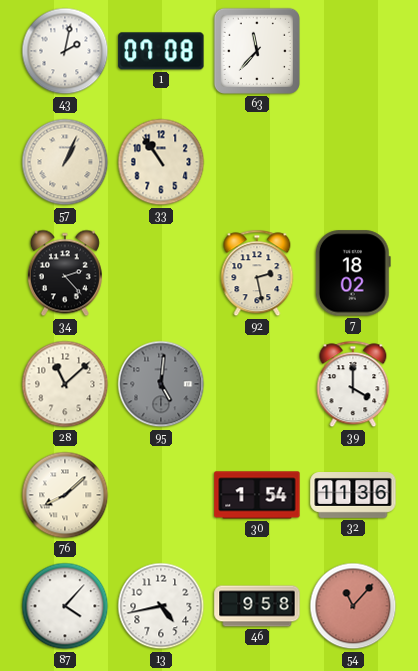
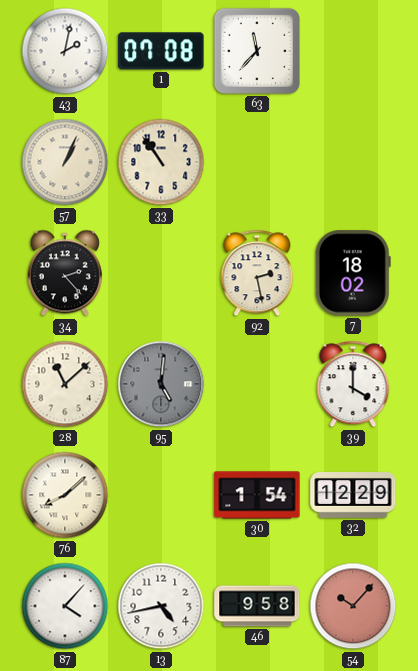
32: 11:36 -> 12:29 (353, 496)
54: 11:07 -> 10:07 (353, 606)
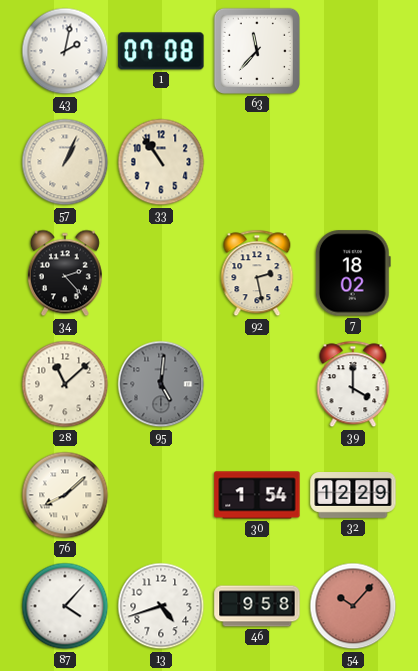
13: 4:43 -> 4:42 (161, 606)
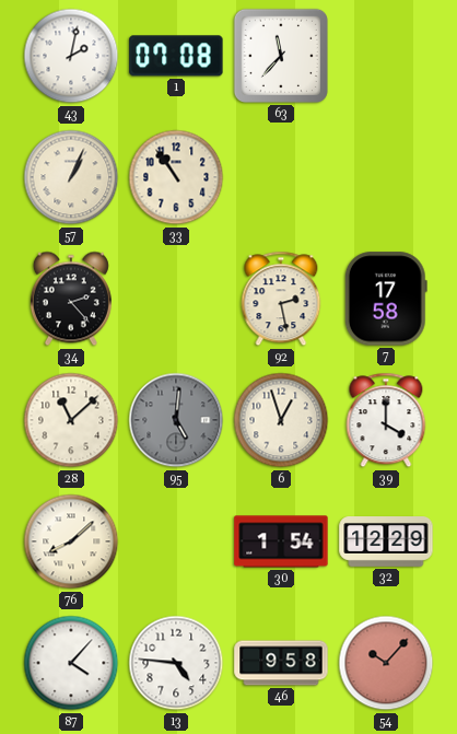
7: 18:02 -> 17:58 (386, 299)
6: none -> 12:57 (281, 420)
13: 4:42 -> 4:46 (176, 663)
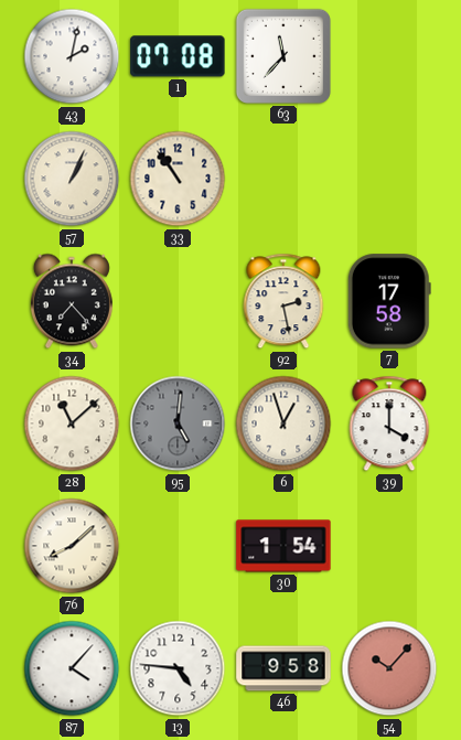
34: 2:23 -> 7:23 (72, 301)
32: 12:29 -> none (386, 543)
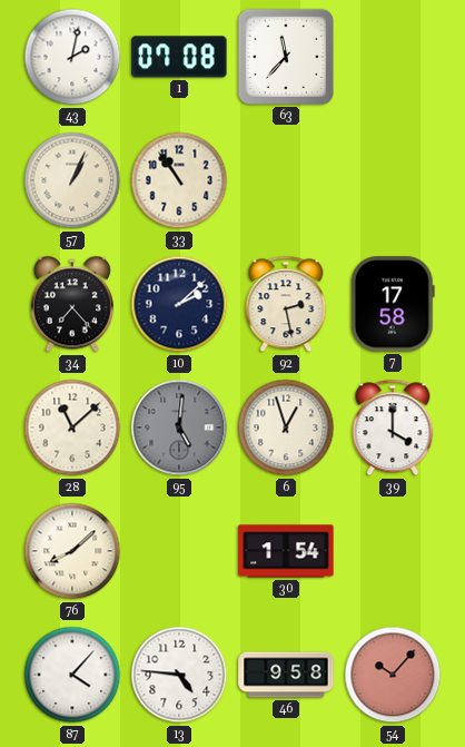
10: none -> 2:08 (179, 304)
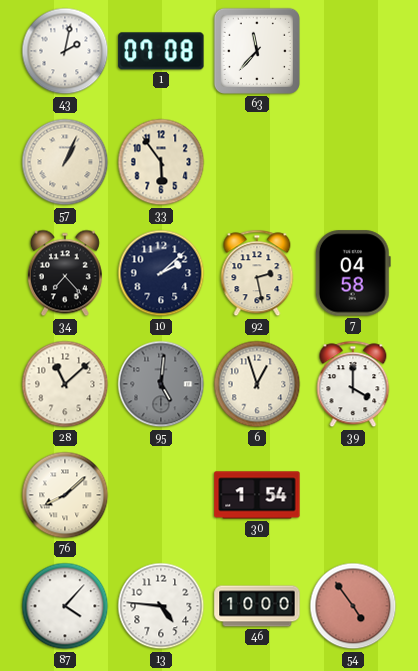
33: 10:54 -> 5:54 (161, 162)
7: 17:58 -> 04:58 (353, 273)
46: 9:58 -> 10:00 (257, 606)
54: 10:07 -> 4:54 (353, 606)
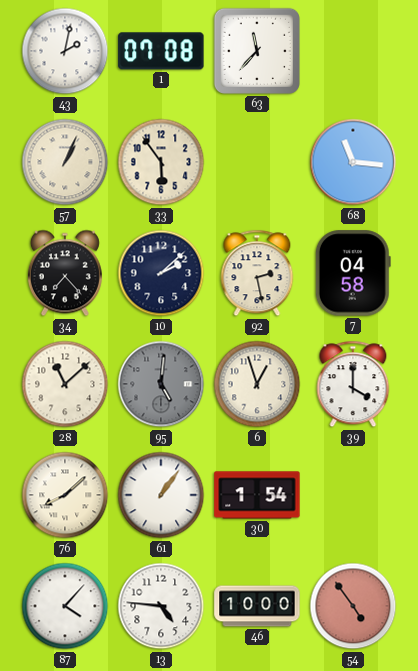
68: none -> 11:16 (353, 162)
61: none -> 1:06 (161, 495)
